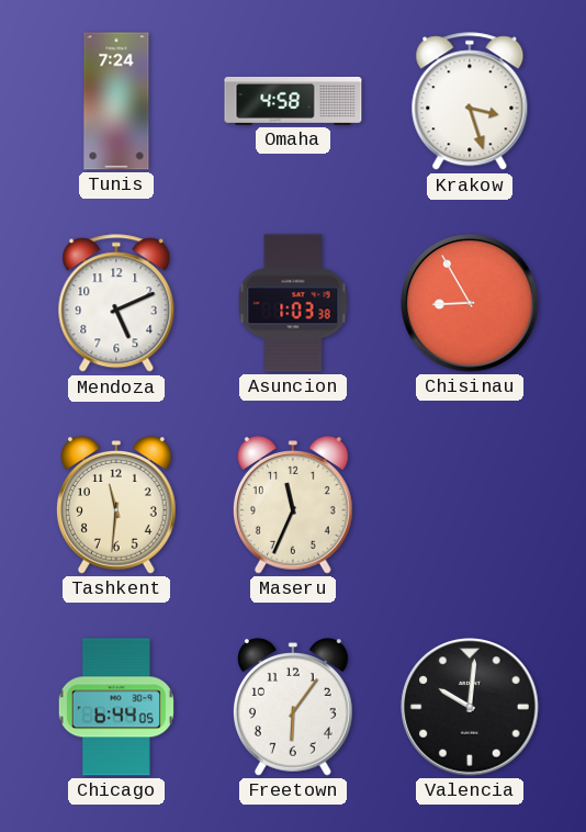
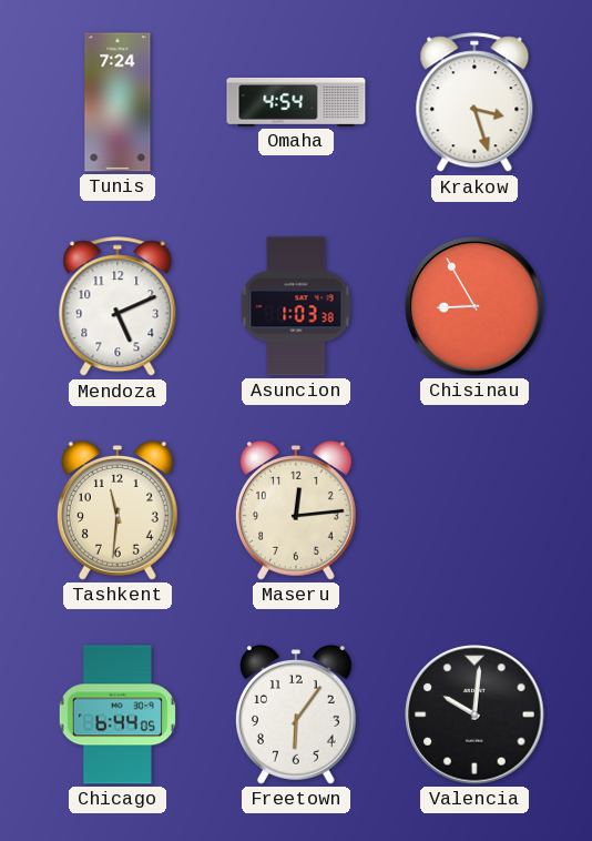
Omaha: 4:58 -> 4:54 (296, 102)
Maseru: 11:34 -> 12:14 (296, 510)
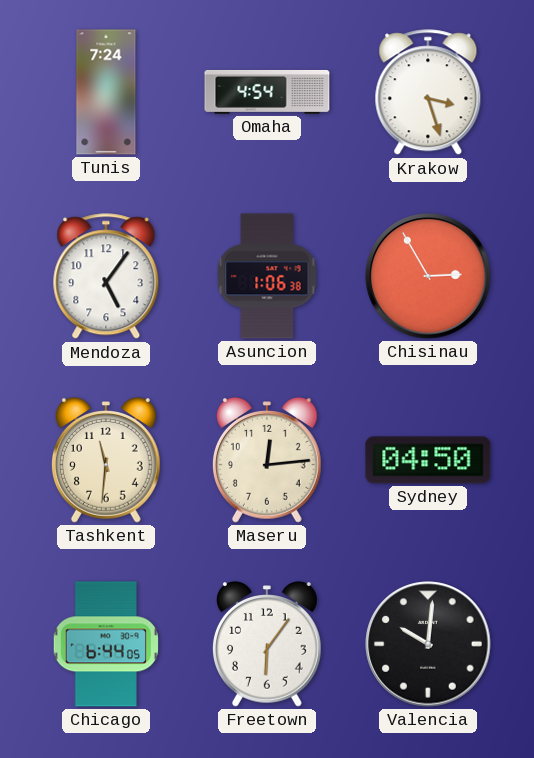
Mendoza: 5:11 -> 5:06 (106, 277)
Asuncion: 1:03 -> 1:06 (267, 276)
Chisinau: 8:55 -> 2:55 (428, 276)
Sydney: none -> 04:50 (428, 460)
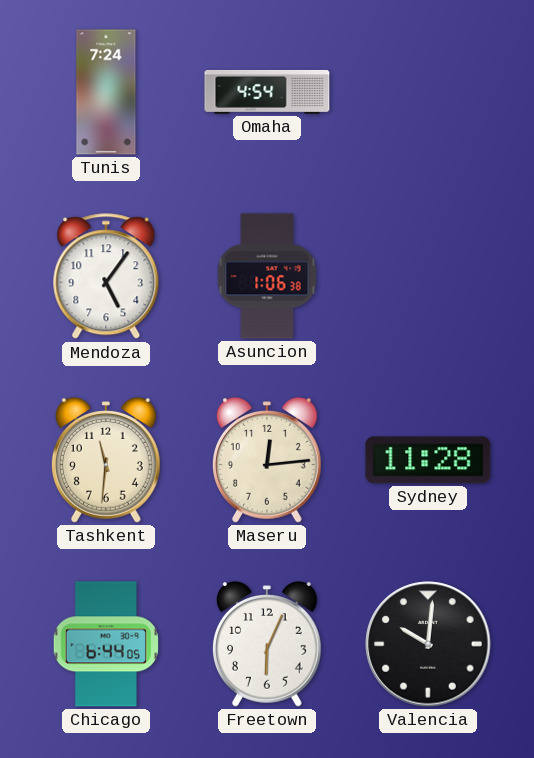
Krakow: 3:27 -> none (428, 93)
Chisinau: 2:55 -> none (428, 276)
Sydney: 04:50 -> 11:28 (428, 460)
Freetown: 6:06 -> 6:04 (267, 644)
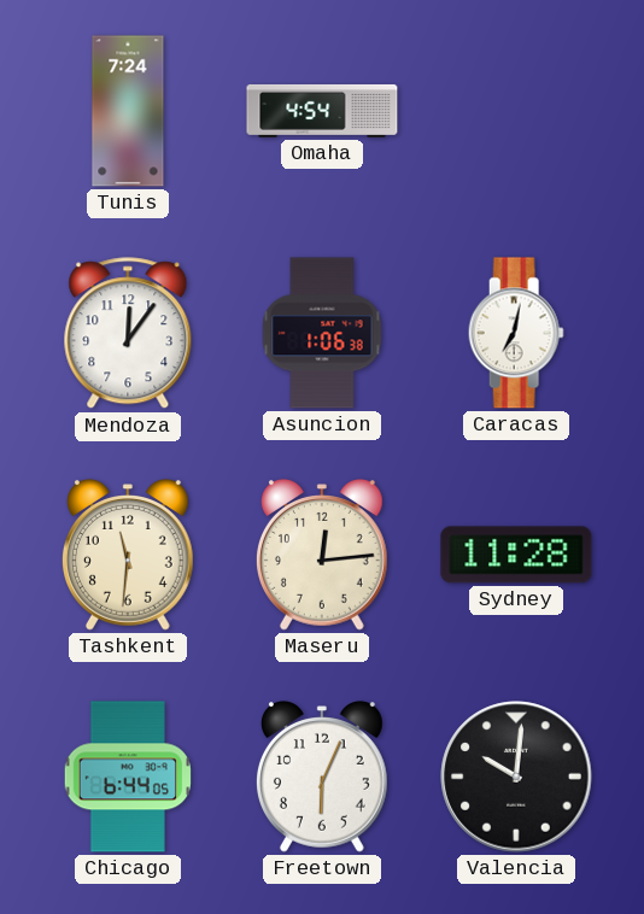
Mendoza: 5:06 -> 12:06 (128, 334)
Caracas: none -> 7:02 (516, 333)
